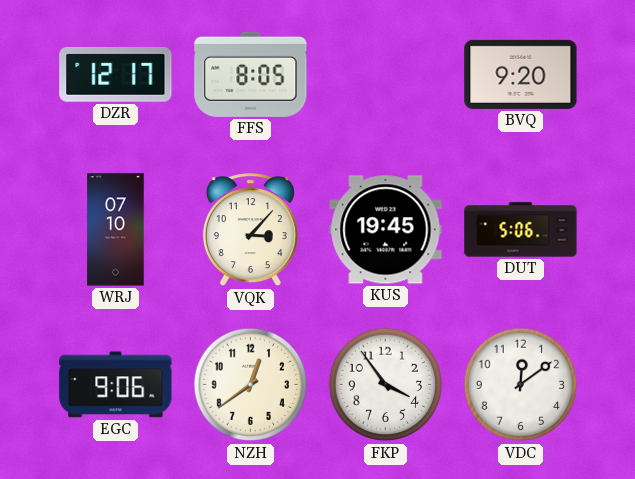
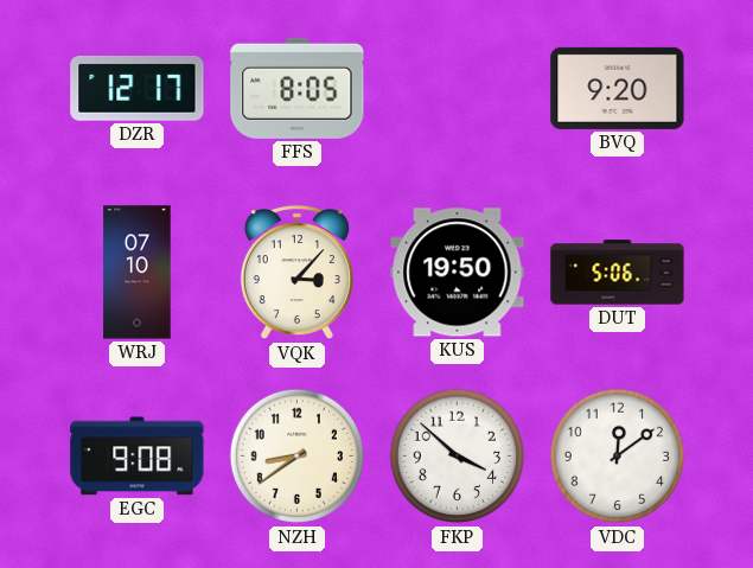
KUS: 19:45 -> 19:50 (458, 273)
EGC: 9:06 -> 9:08 (138, 457)
NZH: 12:39 -> 8:39 (298, 457)
FKP: 3:54 -> 3:52 (458, 457)
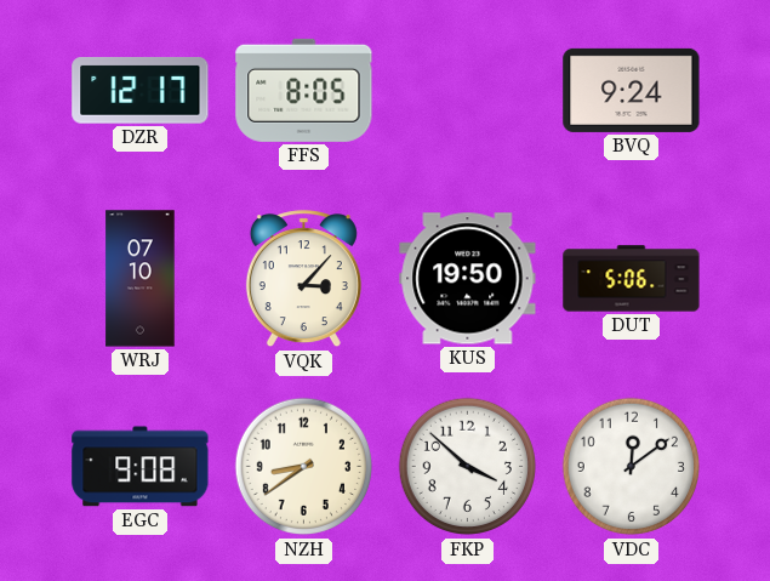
BVQ: 9:20 -> 9:24 (632, 90)
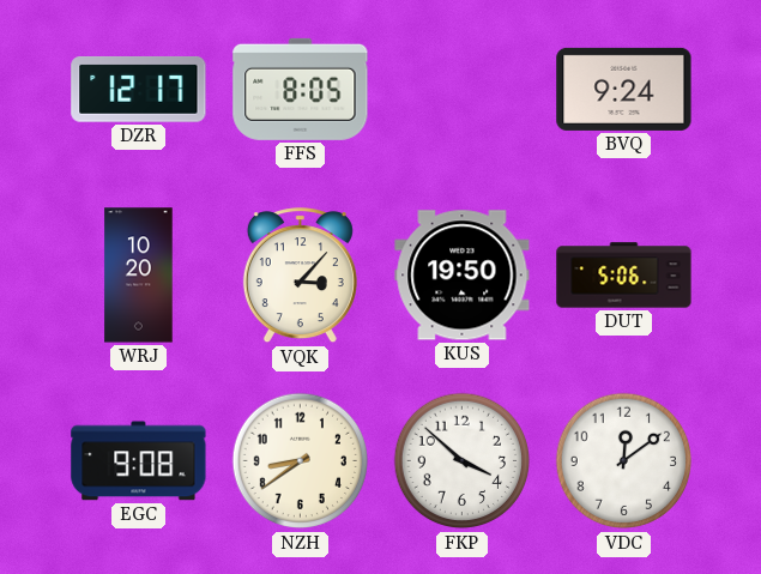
WRJ: 07:10 -> 10:20 (139, 276)
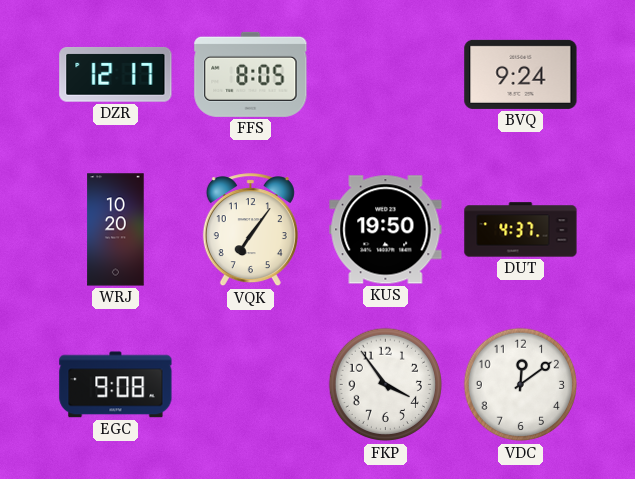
VQK: 3:07 -> 7:06 (250, 230)
DUT: 5:06 -> 4:37 (521, 230)
NZH: 8:39 -> none (301, 461)
FKP: 3:52 -> 3:54 (386, 385)
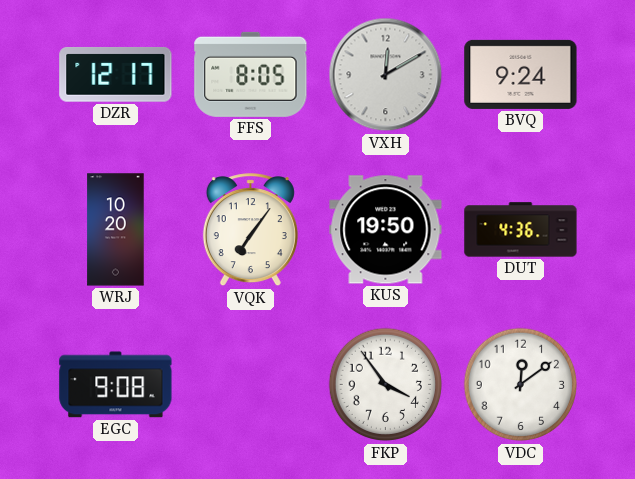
VXH: none -> 12:10 (386, 75)
DUT: 4:37 -> 4:36 (521, 230)
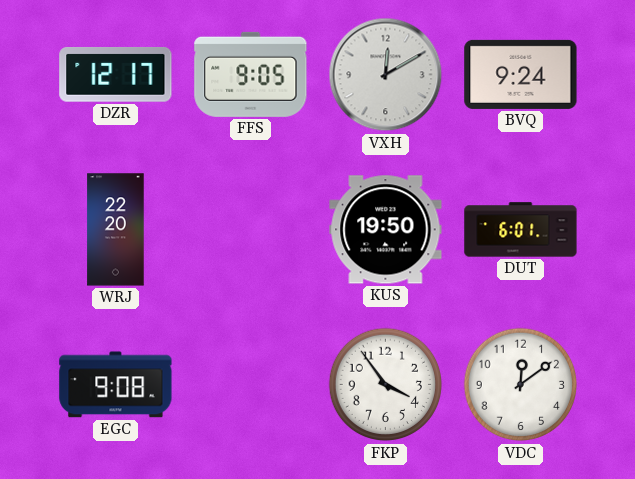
FFS: 8:05 -> 9:05 (251, 74)
WRJ: 10:20 -> 22:20 (116, 230)
VQK: 7:06 -> none (250, 230)
DUT: 4:36 -> 6:01 (521, 230)
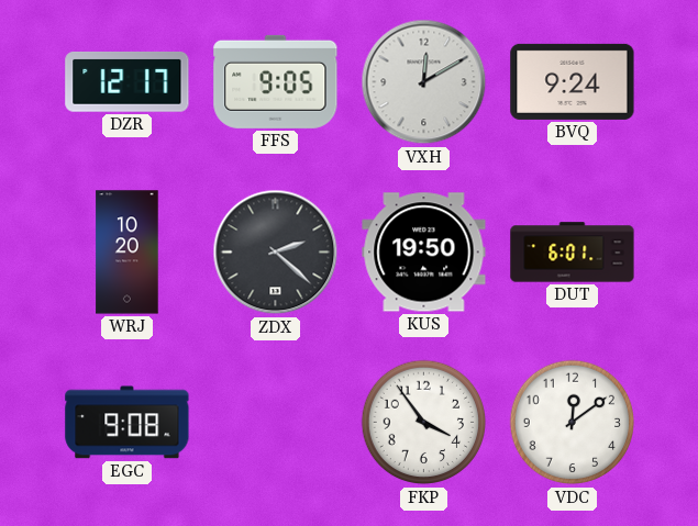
WRJ: 22:20 -> 10:20 (128, 253)
ZDX: none -> 2:22 (276, 253)
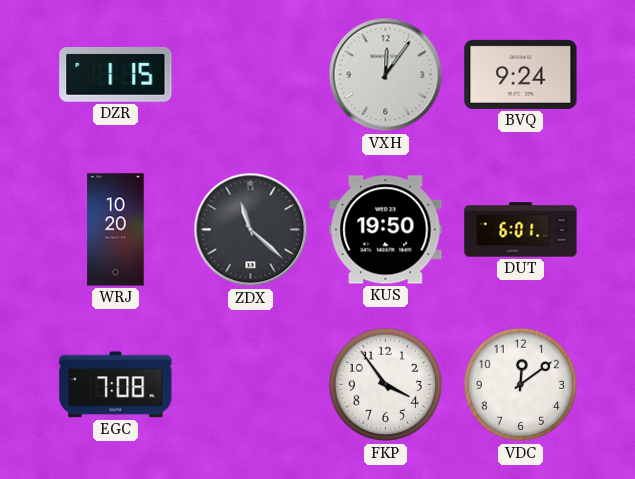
DZR: 12:17 -> 1:15 (116, 75)
FFS: 9:05 -> none (276, 81)
VXH: 12:10 -> 12:06 (386, 75)
ZDX: 2:22 -> 11:22 (251, 230)
EGC: 9:08 -> 7:08 (116, 385)
